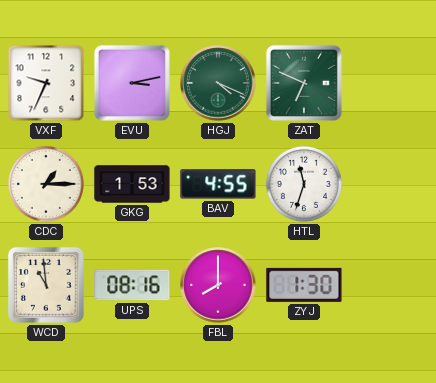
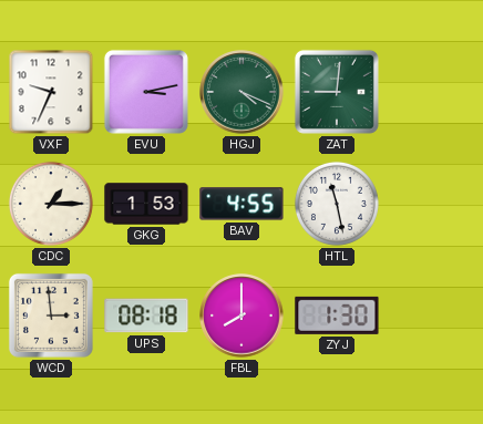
ZAT: 6:49 -> 9:01 (337, 92)
HTL: 11:33 -> 11:28 (337, 204)
WCD: 10:59 -> 2:59 (51, 316)
UPS: 08:16 -> 08:18 (146, 316)
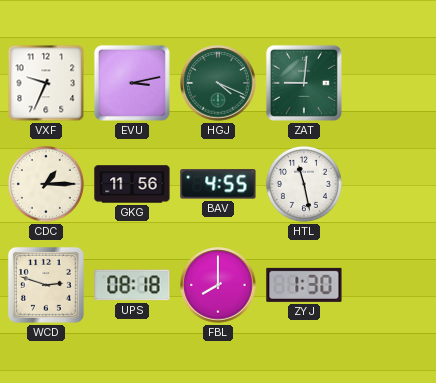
GKG: 1:53 -> 11:56 (132, 184)
WCD: 2:59 -> 2:48 (46, 285)
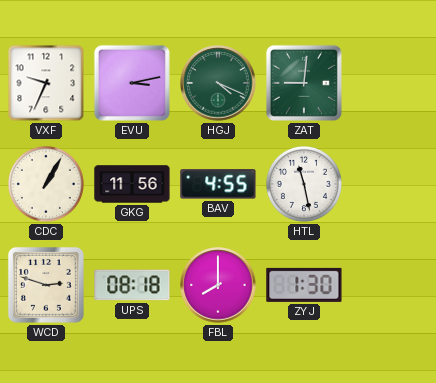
CDC: 1:15 -> 1:05 (46, 184)
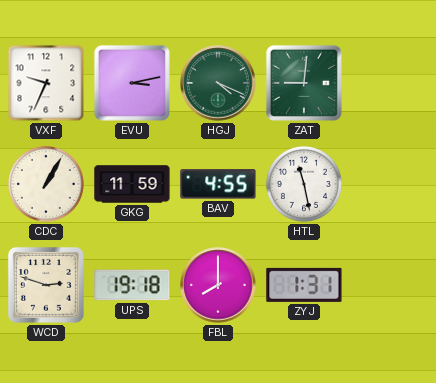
GKG: 11:56 -> 11:59 (132, 184)
UPS: 08:18 -> 19:18 (132, 285)
ZYJ: 1:30 -> 1:31 (304, 285)
